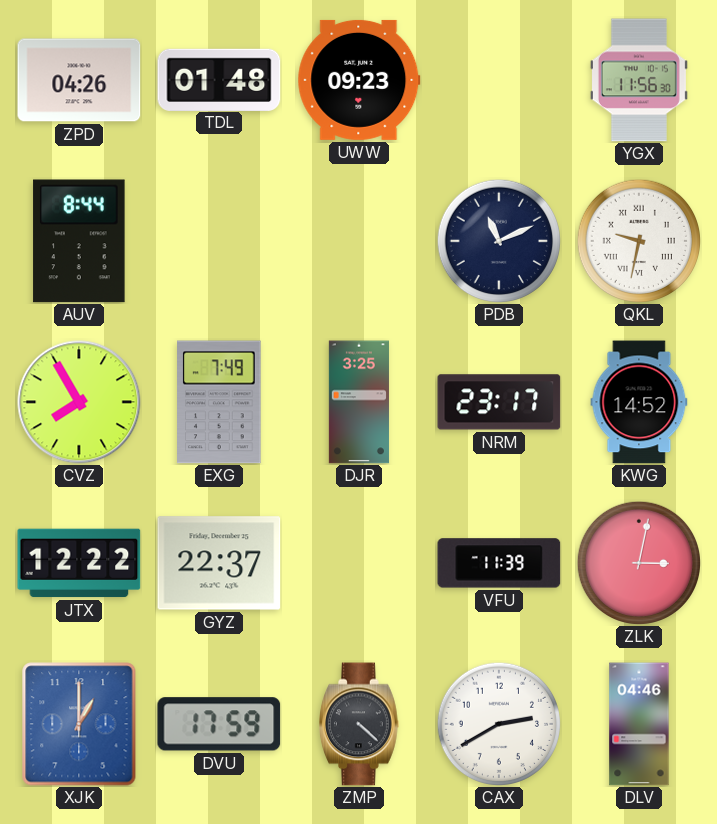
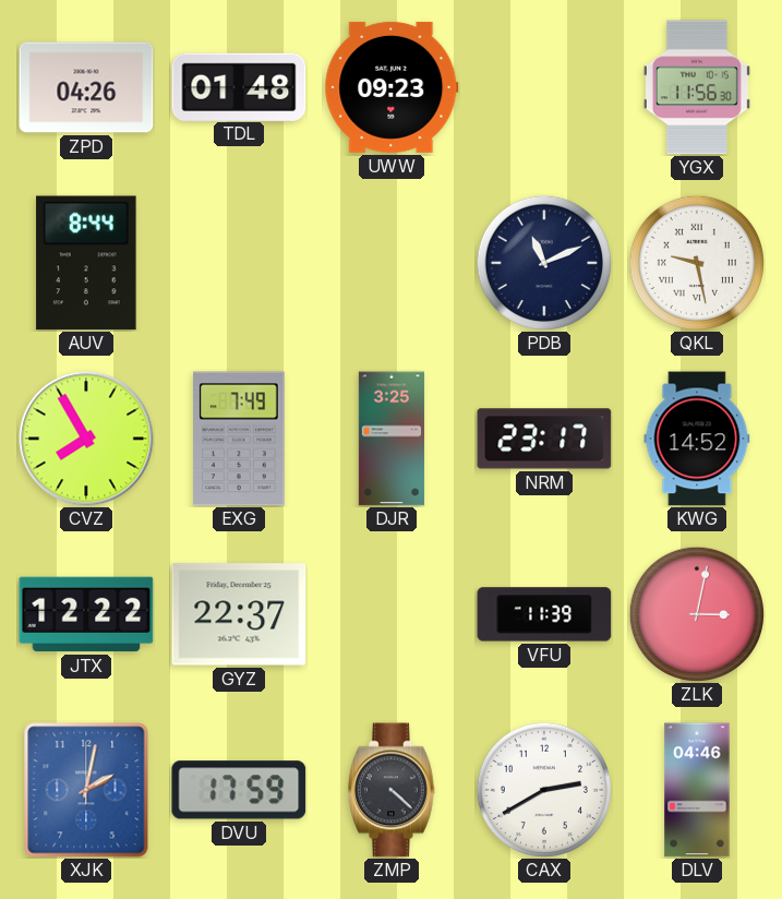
QKL: 9:32 -> 9:28 (696, 262)
XJK: 1:00 -> 2:02 (86, 790)
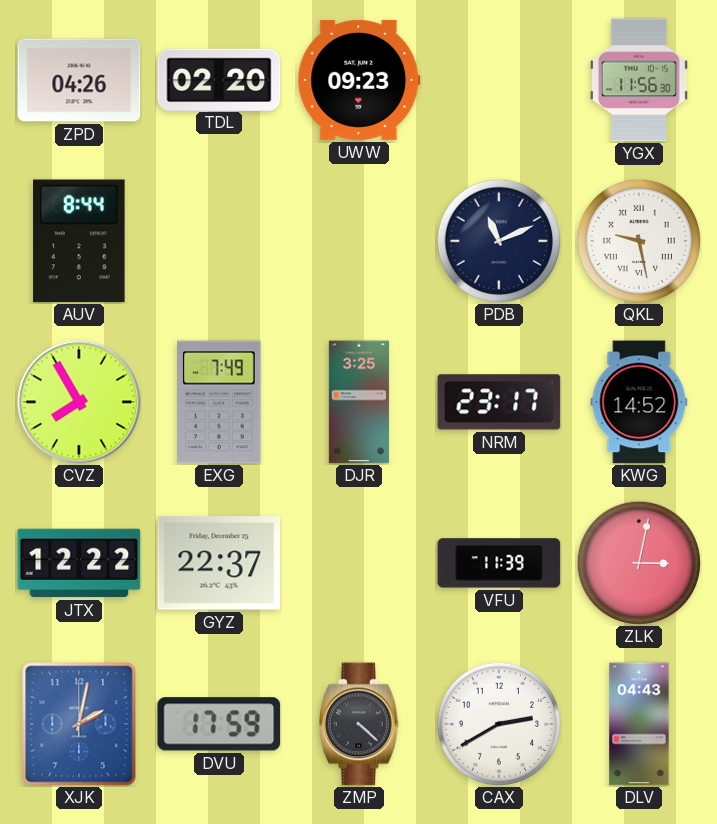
TDL: 01:48 -> 02:20 (219, 79)
DLV: 04:46 -> 04:43 (639, 724)
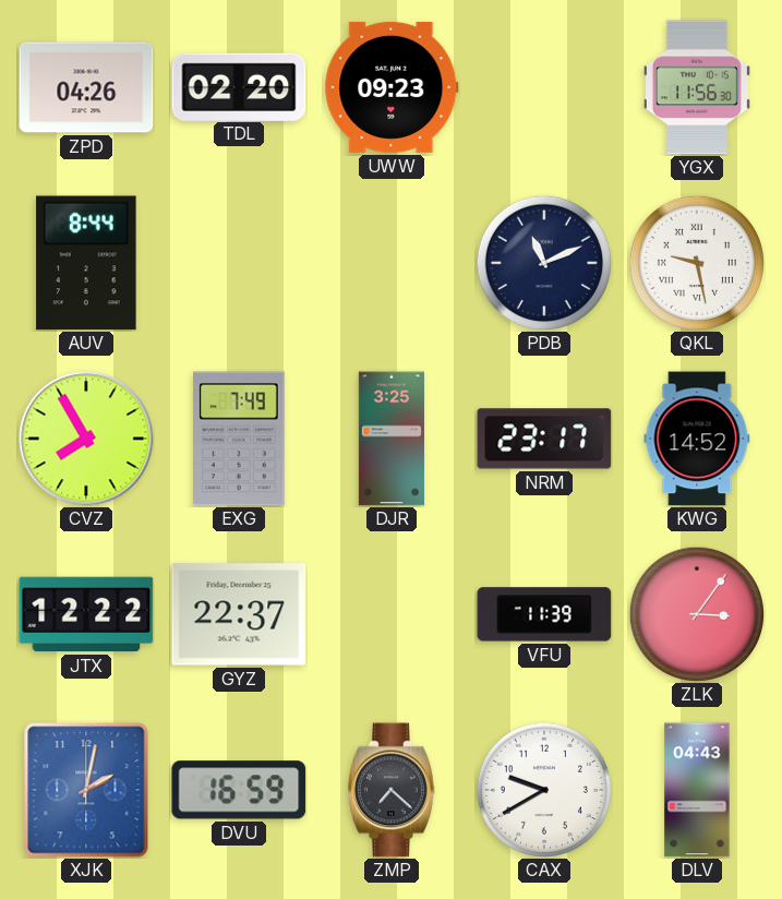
ZLK: 3:02 -> 3:06 (696, 613)
DVU: 17:59 -> 16:59 (239, 790)
ZMP: 4:22 -> 7:22 (393, 790)
CAX: 2:40 -> 9:40 (543, 789)
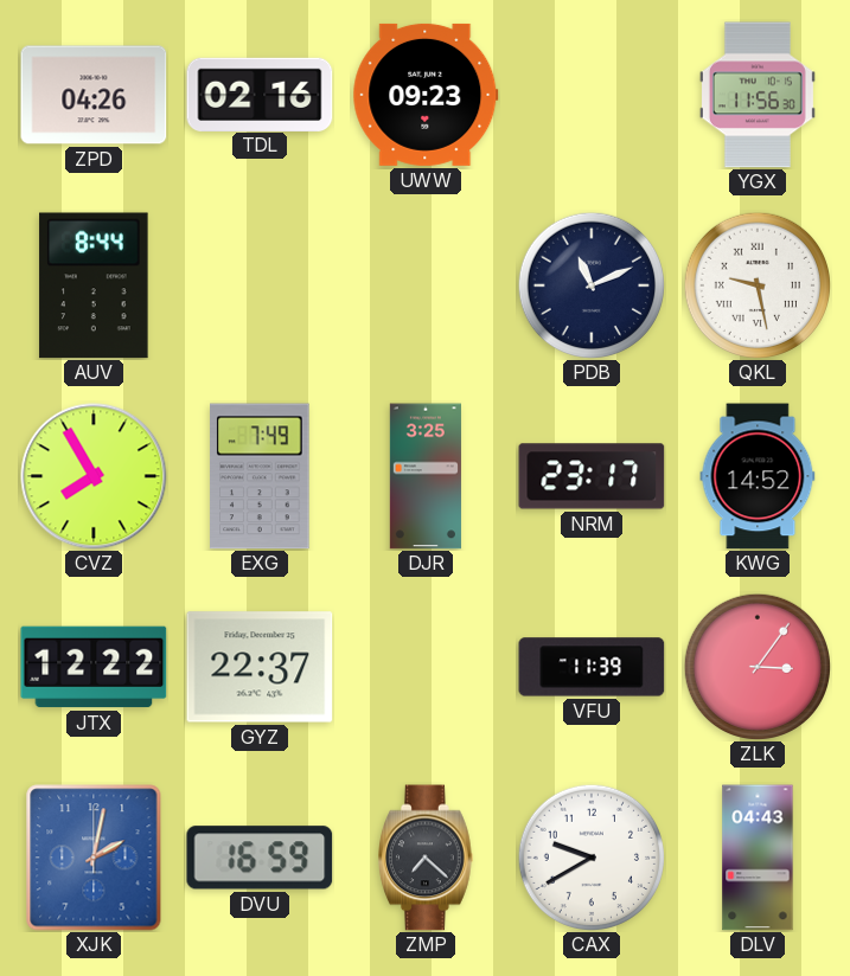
TDL: 02:20 -> 02:16 (260, 94)
